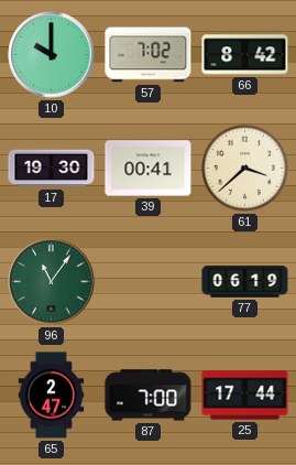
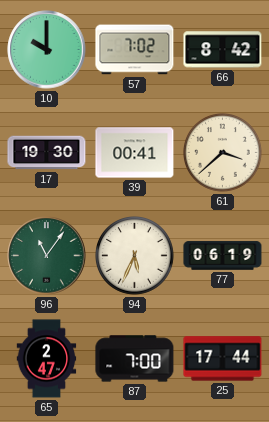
94: none -> 5:34 (135, 256)
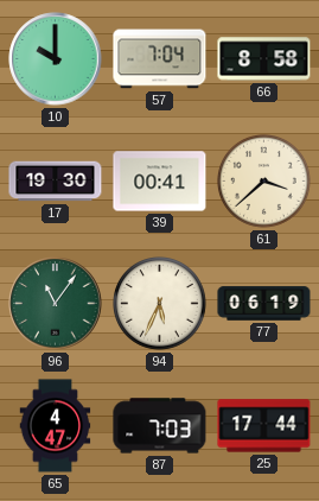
57: 7:02 -> 7:04 (160, 59)
66: 8:42 -> 8:58 (264, 59)
65: 2:47 -> 4:47 (56, 426)
87: 7:00 -> 7:03 (160, 426)
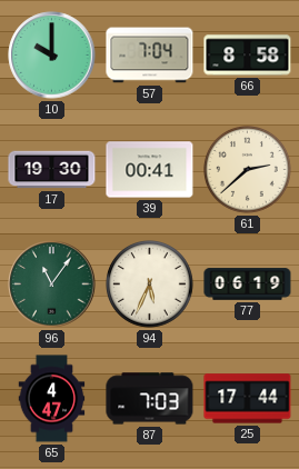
61: 3:38 -> 2:38 (248, 170)
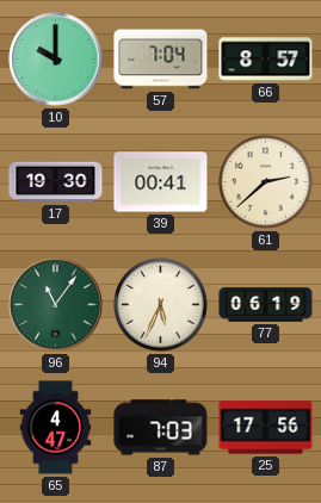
66: 8:58 -> 8:57 (266, 60)
25: 17:44 -> 17:56 (266, 428)
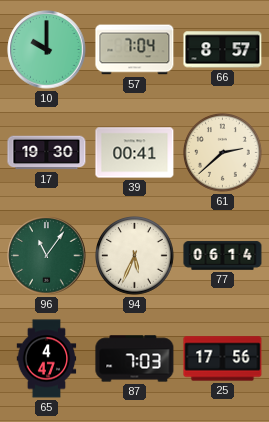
77: 06:19 -> 06:14 (223, 256)
